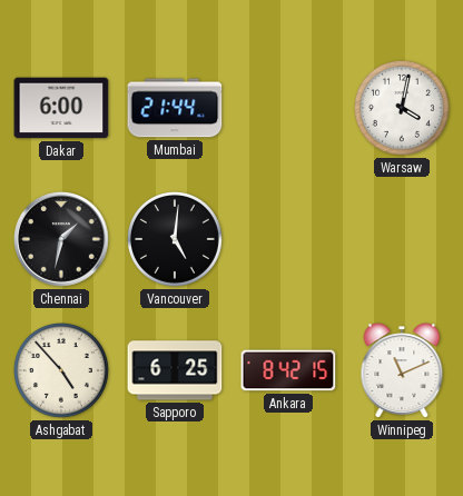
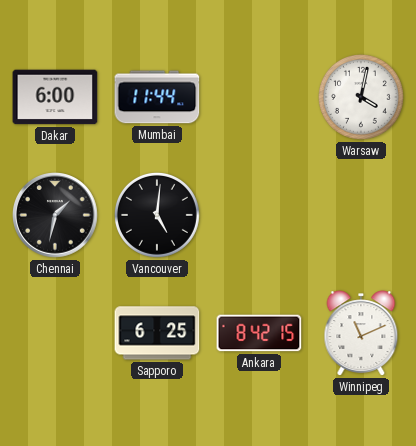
Mumbai: 21:44 -> 11:44 (157, 97)
Ashgabat: 4:53 -> none (61, 370)
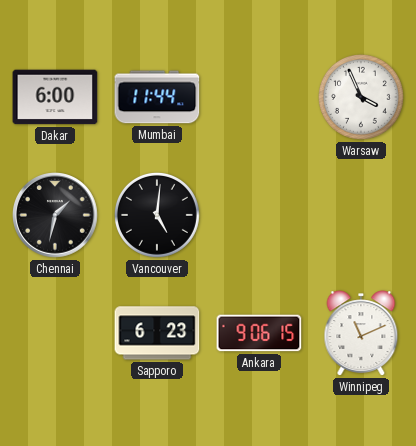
Warsaw: 4:02 -> 3:56 (361, 97)
Sapporo: 6:25 -> 6:23 (157, 333)
Ankara: 8:42 -> 9:06 (259, 333)
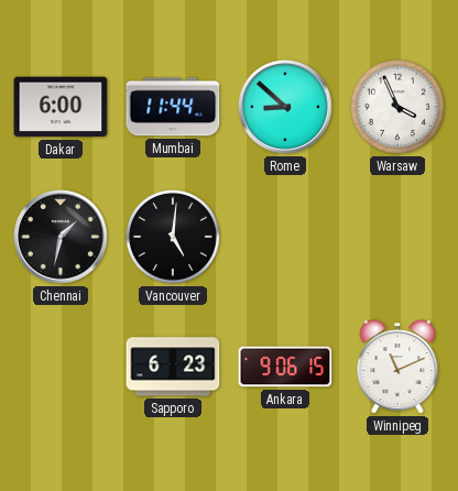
Rome: none -> 8:52 (286, 108)
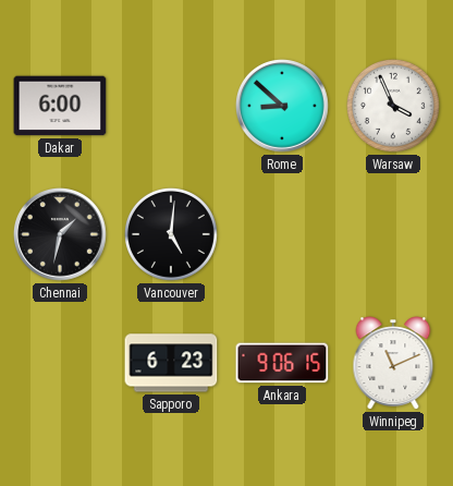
Mumbai: 11:44 -> none (173, 107)
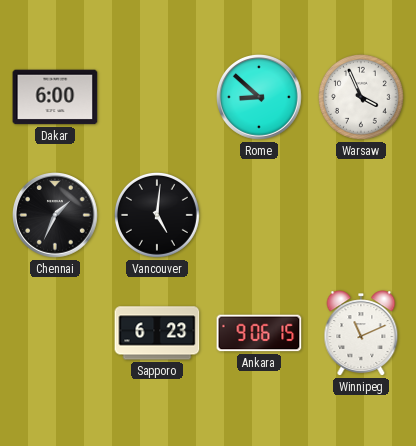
Chennai: 1:32 -> 1:34 (56, 216)
